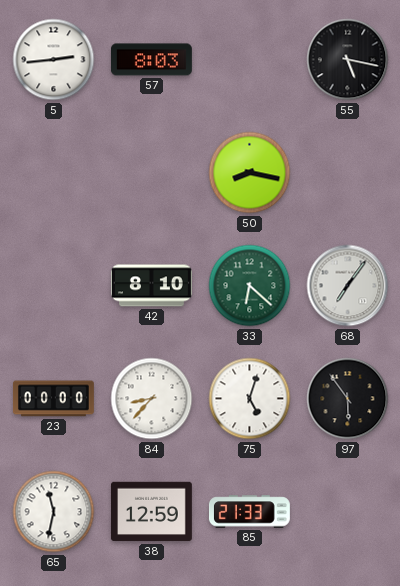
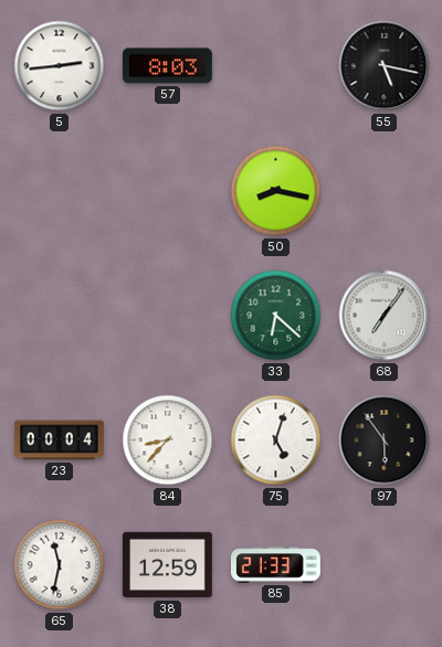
42: 8:10 -> none (151, 286)
23: 00:00 -> 00:04 (59, 441)
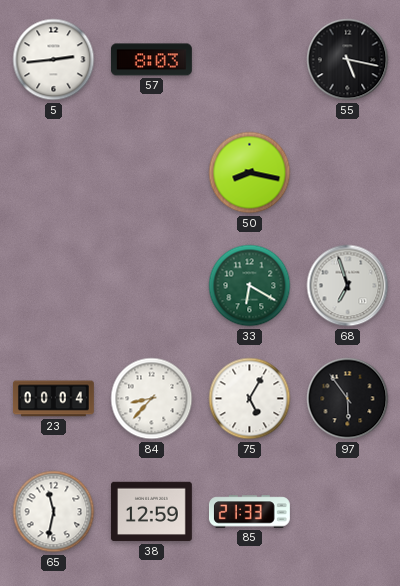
33: 6:22 -> 6:20 (250, 286)
68: 7:06 -> 6:57 (348, 286)
75: 5:03 -> 5:05 (250, 399)
